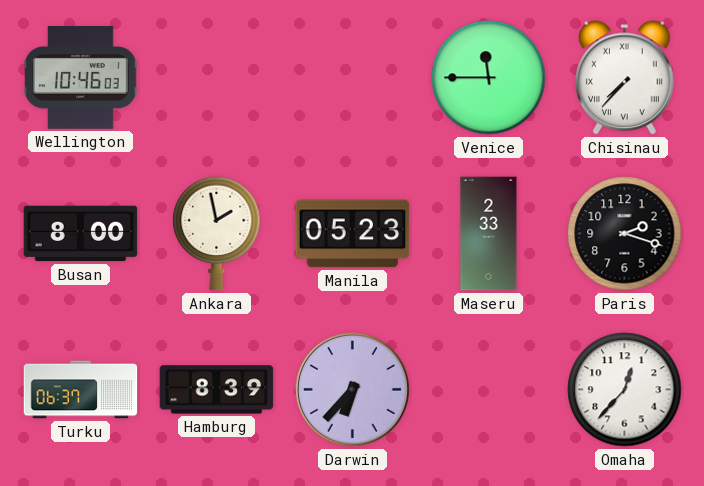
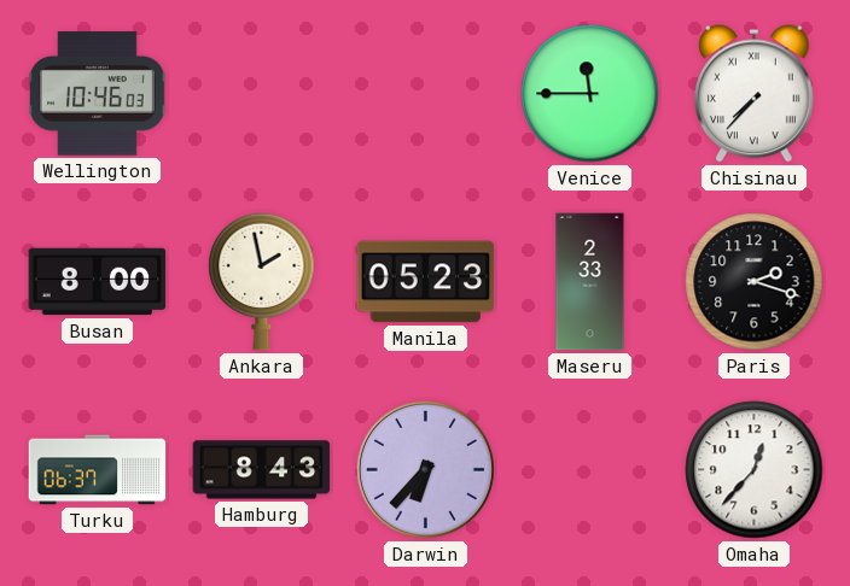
Hamburg: 8:39 -> 8:43 (262, 470)
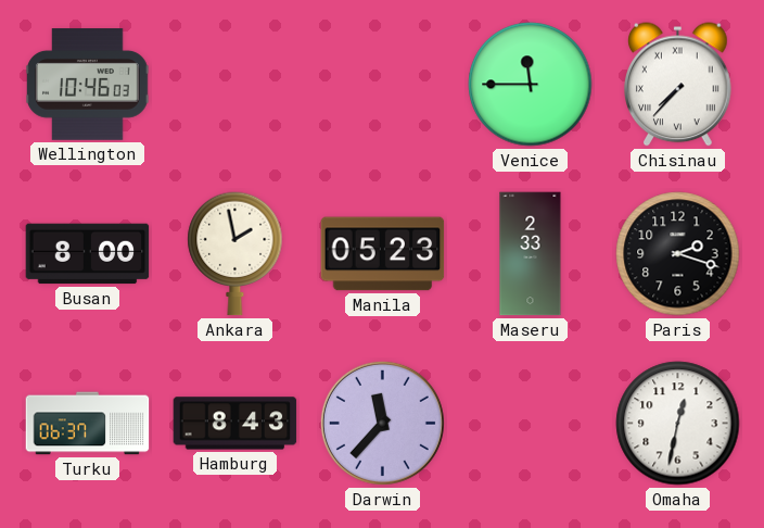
Darwin: 6:37 -> 11:37 (382, 423)
Omaha: 12:37 -> 12:32 (678, 424)
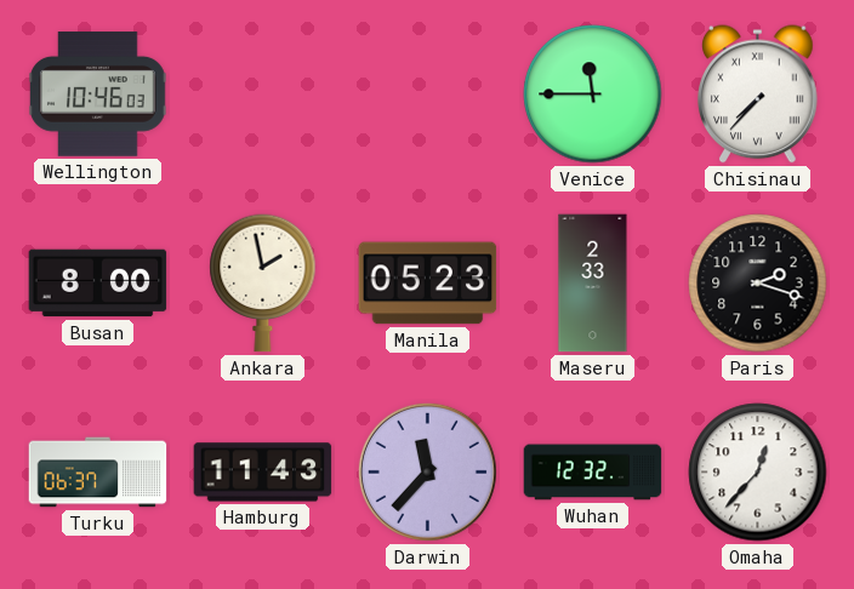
Hamburg: 8:43 -> 11:43 (263, 473)
Wuhan: none -> 12:32 (593, 473)
Omaha: 12:32 -> 12:37 (758, 473)
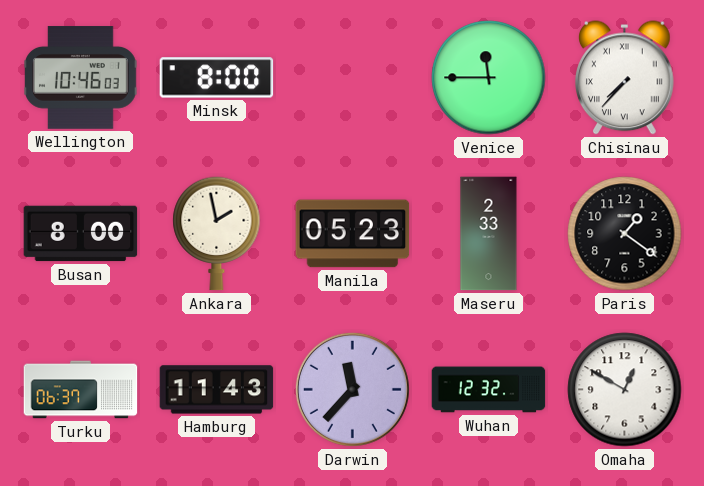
Minsk: none -> 8:00 (217, 78)
Paris: 2:18 -> 1:21 (625, 234)
Omaha: 12:37 -> 12:50 (625, 390)
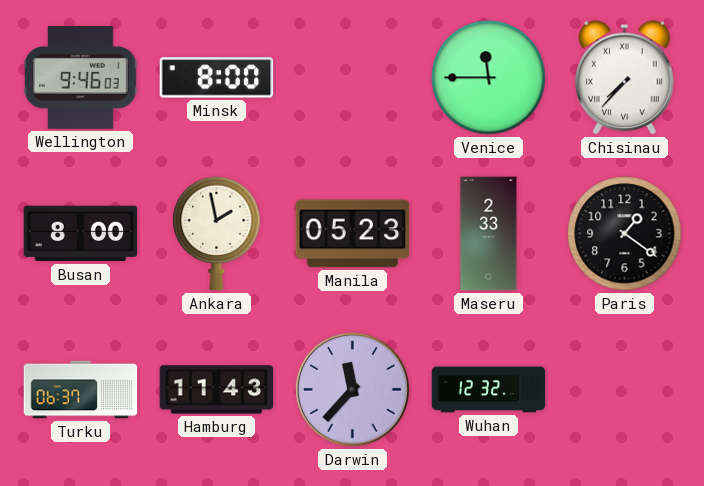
Wellington: 10:46 -> 9:46 (81, 78)
Omaha: 12:50 -> none (625, 390)
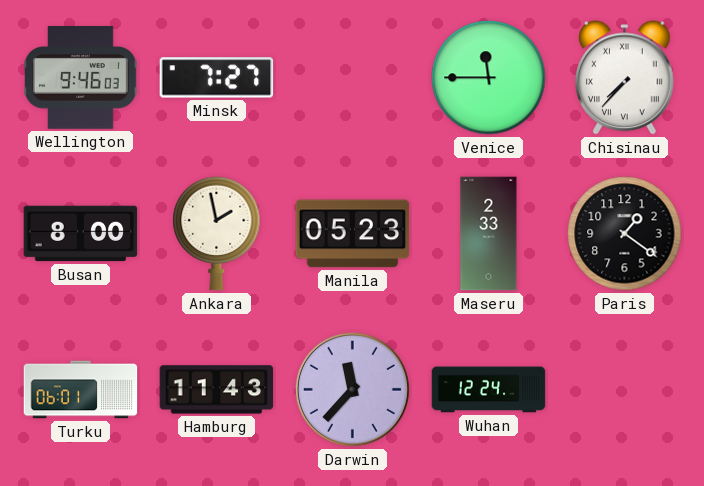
Minsk: 8:00 -> 7:27 (217, 78)
Turku: 06:37 -> 06:01 (81, 390)
Wuhan: 12:32 -> 12:24 (489, 390)
